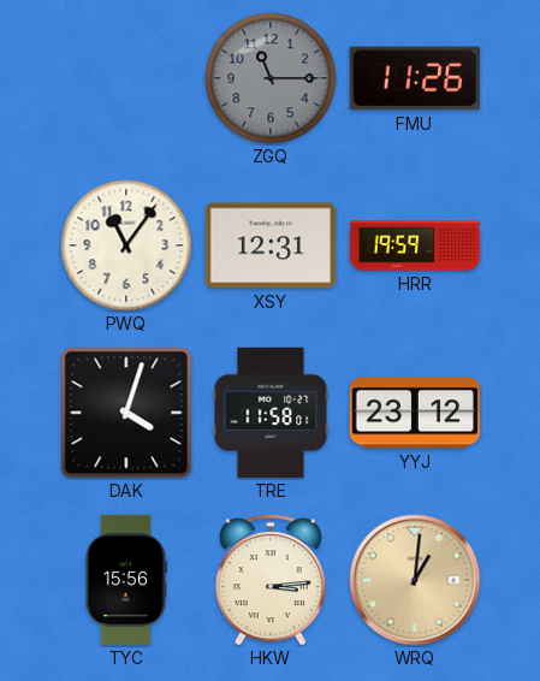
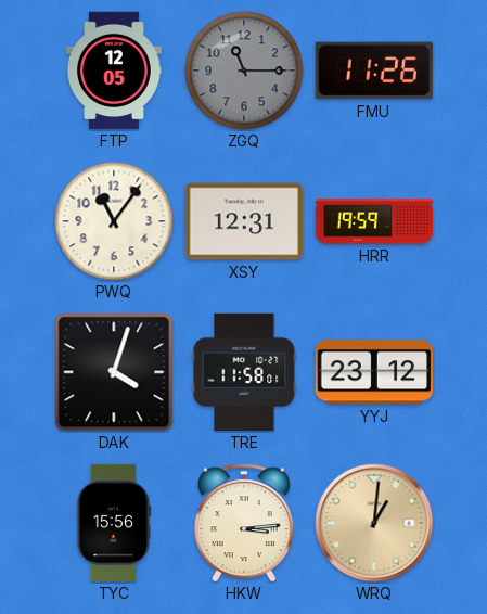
FTP: none -> 12:05 (115, 71)
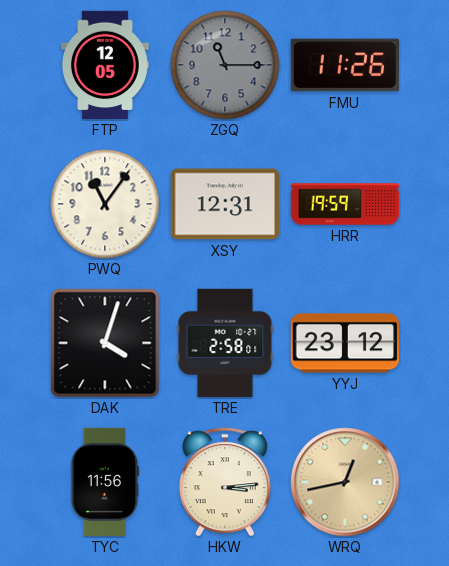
TRE: 11:58 -> 2:58 (225, 343)
TYC: 15:56 -> 11:56 (104, 482)
WRQ: 1:01 -> 12:43 (345, 482)
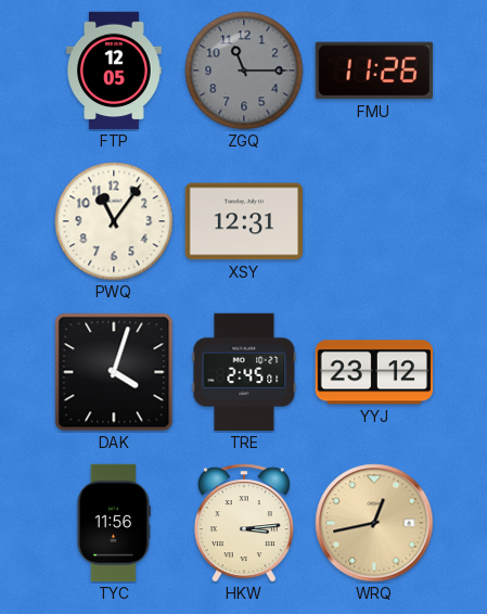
HRR: 19:59 -> none (345, 204)
TRE: 2:58 -> 2:45 (244, 372)
